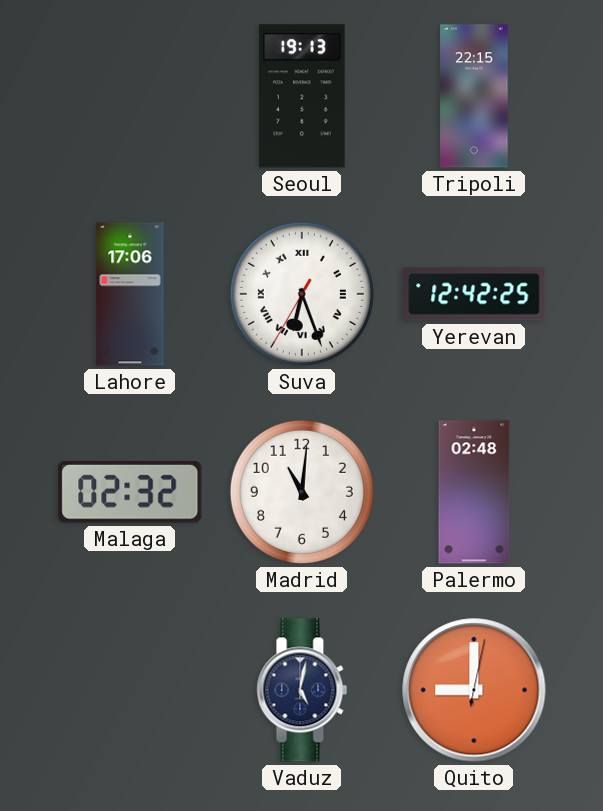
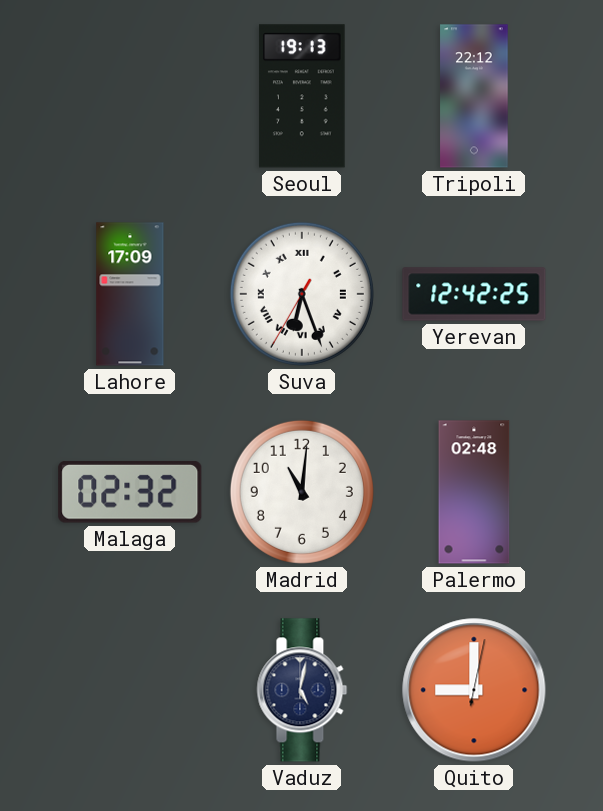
Tripoli: 22:15 -> 22:12 (474, 96)
Lahore: 17:06 -> 17:09 (130, 294)
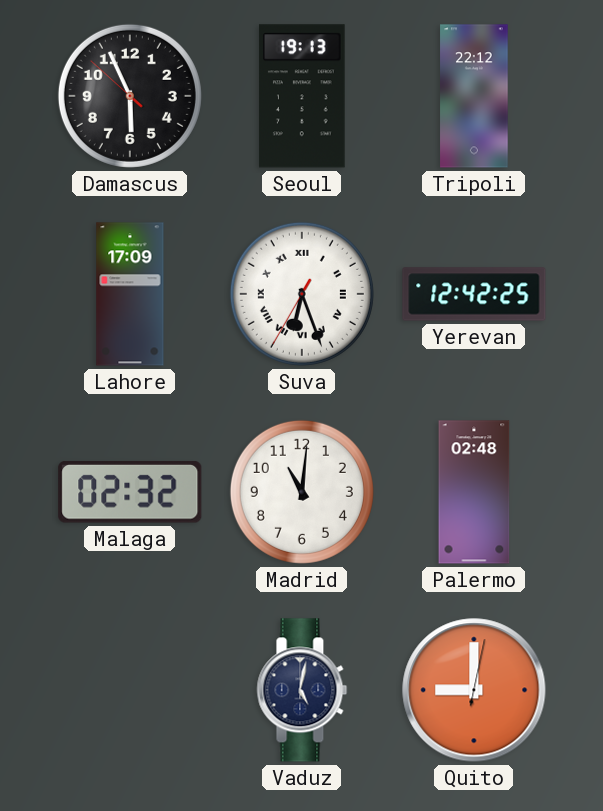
Damascus: none -> 5:55 (130, 96)
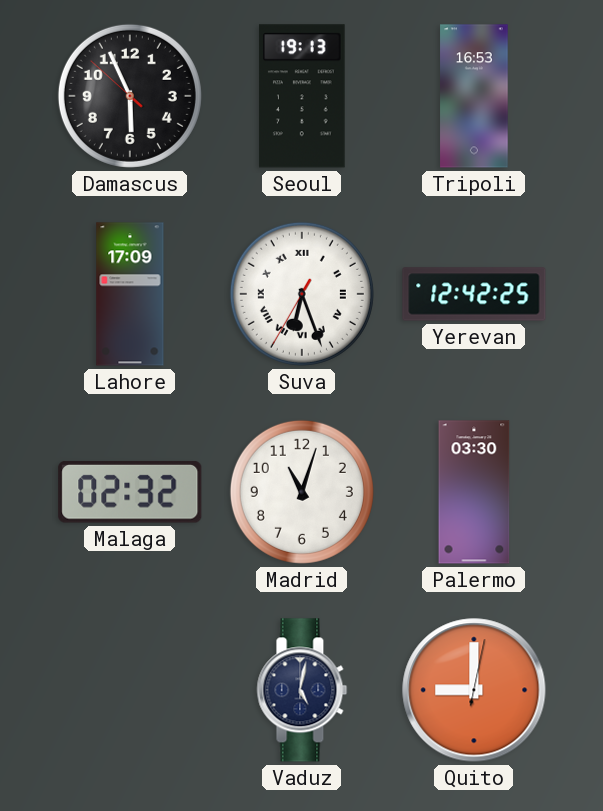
Tripoli: 22:12 -> 16:53 (474, 96)
Madrid: 11:01 -> 11:03 (302, 492)
Palermo: 02:48 -> 03:30 (474, 492)
